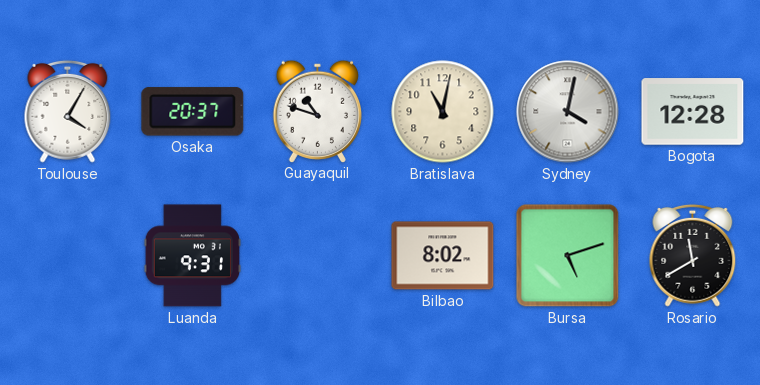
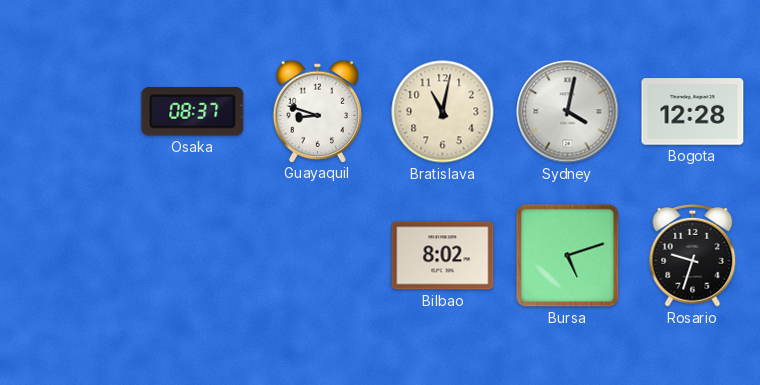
Toulouse: 4:05 -> none (68, 111)
Osaka: 20:37 -> 08:37 (193, 112)
Guayaquil: 10:48 -> 8:48 (317, 111)
Luanda: 9:31 -> none (192, 256)
Rosario: 11:40 -> 9:33 (693, 255)
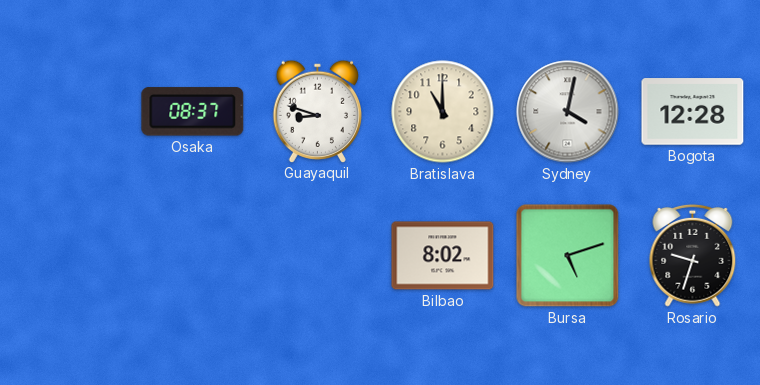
Bratislava: 11:02 -> 11:00 (443, 112)
